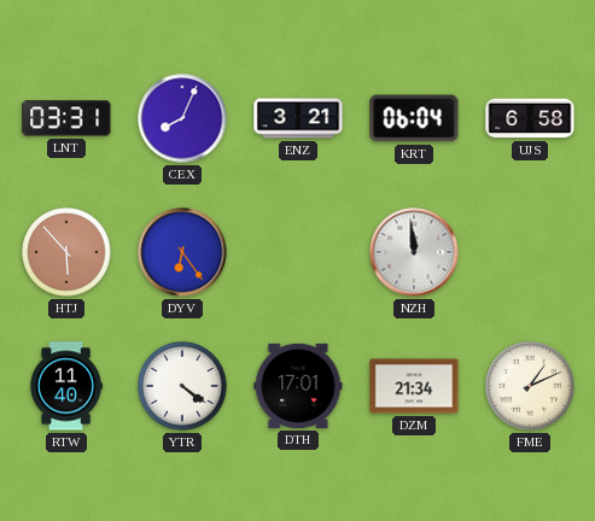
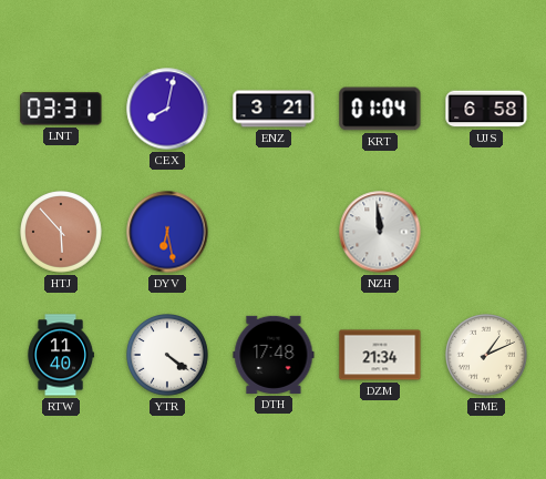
CEX: 8:04 -> 8:02 (167, 109)
KRT: 06:04 -> 01:04 (380, 109)
DYV: 6:24 -> 6:28 (167, 232)
DTH: 17:01 -> 17:48 (274, 355)
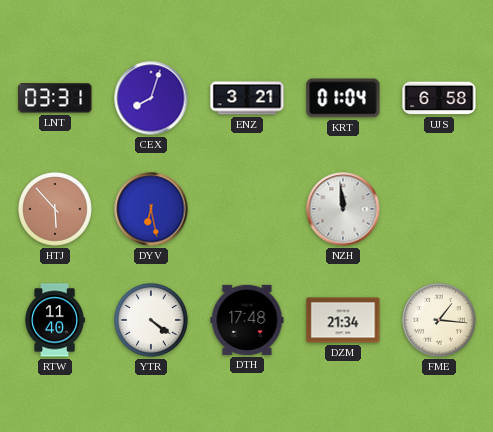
CEX: 8:02 -> 8:03 (151, 98)
FME: 1:11 -> 1:16 (439, 320)
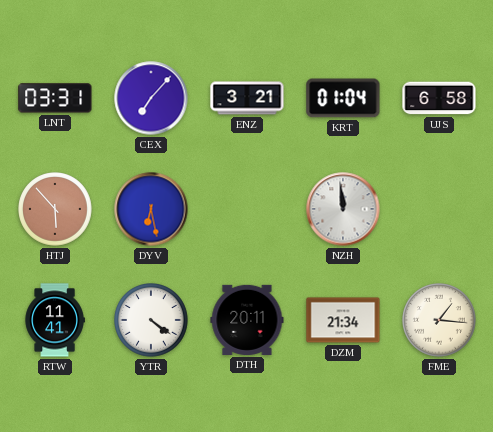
CEX: 8:03 -> 7:07 (151, 98)
RTW: 11:40 -> 11:41 (55, 320)
DTH: 17:48 -> 20:11 (247, 320)
